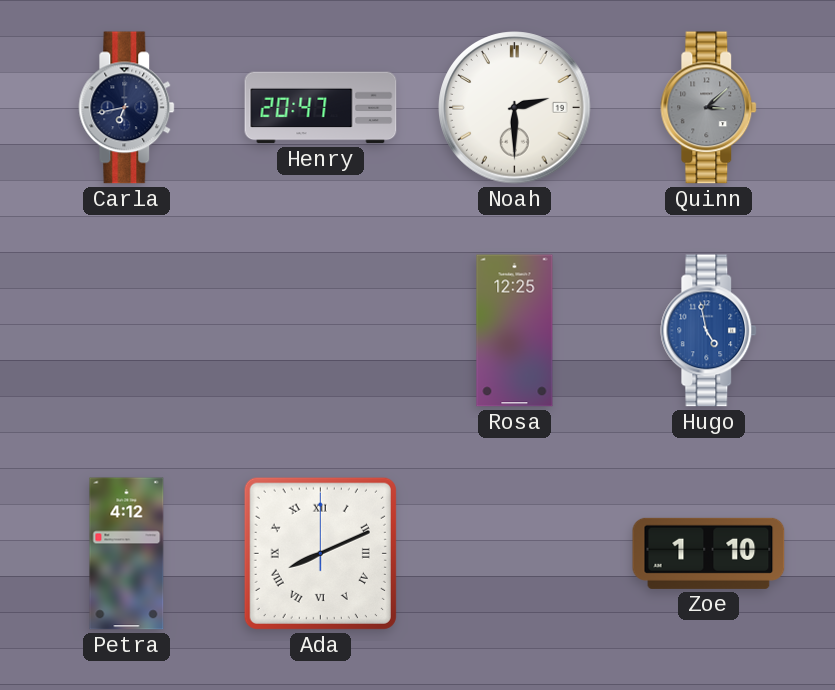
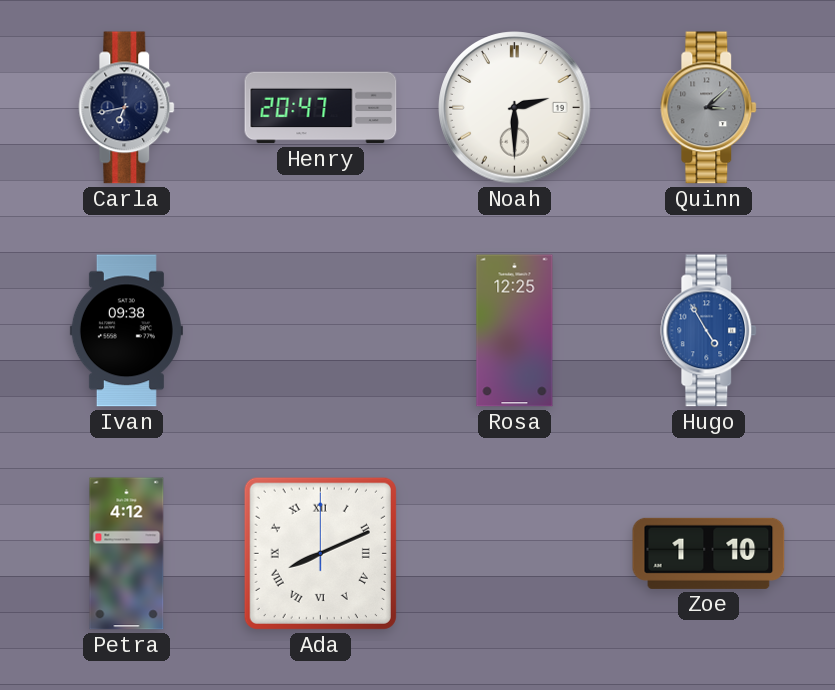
Ivan: none -> 09:38 (126, 331)
Hugo: 4:58 -> 4:55 (709, 331)
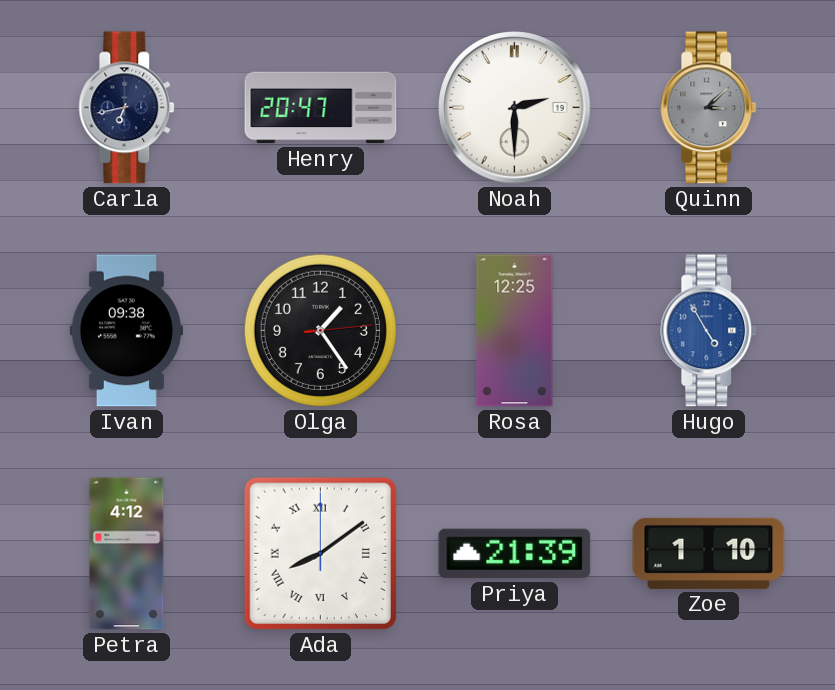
Olga: none -> 1:24 (320, 330)
Ada: 8:11 -> 8:09 (320, 553)
Priya: none -> 21:39 (515, 554)
